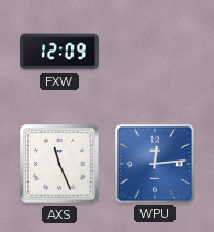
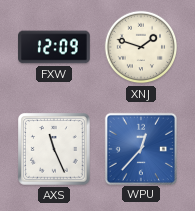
XNJ: none -> 1:48 (141, 47)
WPU: 12:14 -> 12:37 (140, 148)
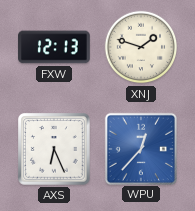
FXW: 12:09 -> 12:13 (54, 47)
AXS: 11:26 -> 6:26 (54, 149)
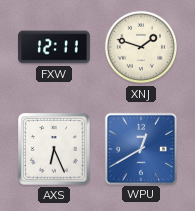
FXW: 12:13 -> 12:11 (54, 47)
WPU: 12:37 -> 12:40 (140, 148)
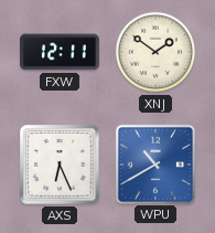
XNJ: 1:48 -> 1:51 (155, 52)
WPU: 12:40 -> 10:40 (154, 163)
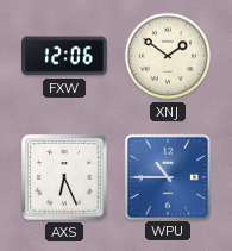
FXW: 12:11 -> 12:06 (64, 56)
WPU: 10:40 -> 10:45 (167, 176)
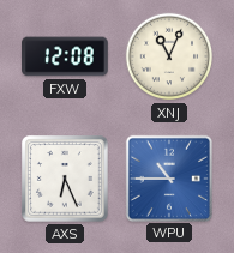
FXW: 12:06 -> 12:08 (65, 56)
XNJ: 1:51 -> 11:04 (169, 56)
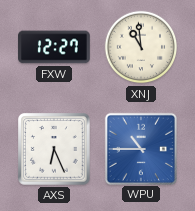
FXW: 12:08 -> 12:27 (54, 47)
XNJ: 11:04 -> 10:59 (141, 47)
